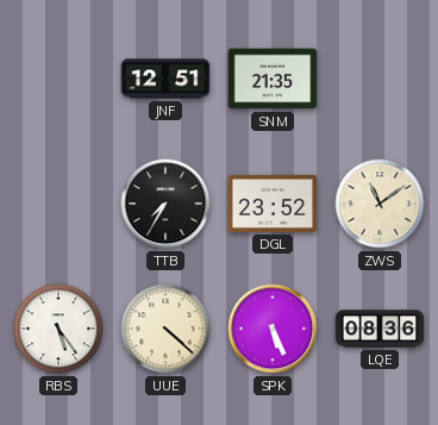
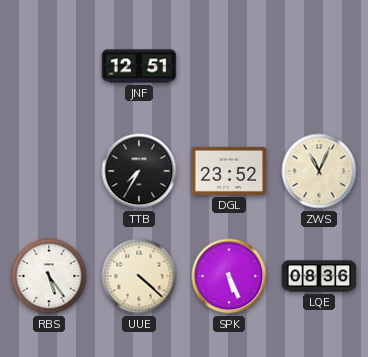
SNM: 21:35 -> none (273, 79)
ZWS: 11:09 -> 11:04 (319, 171)
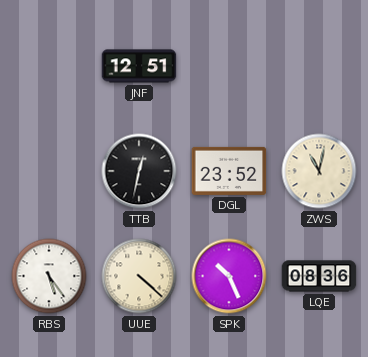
TTB: 7:35 -> 12:32 (139, 171)
ZWS: 11:04 -> 11:02 (319, 171)
SPK: 5:26 -> 10:26 (229, 276)
